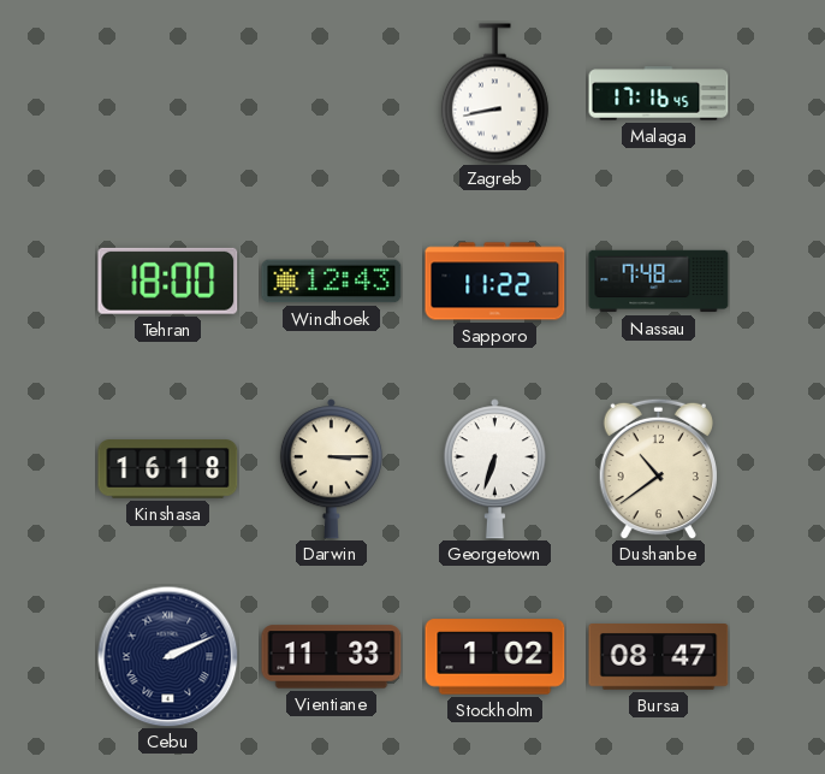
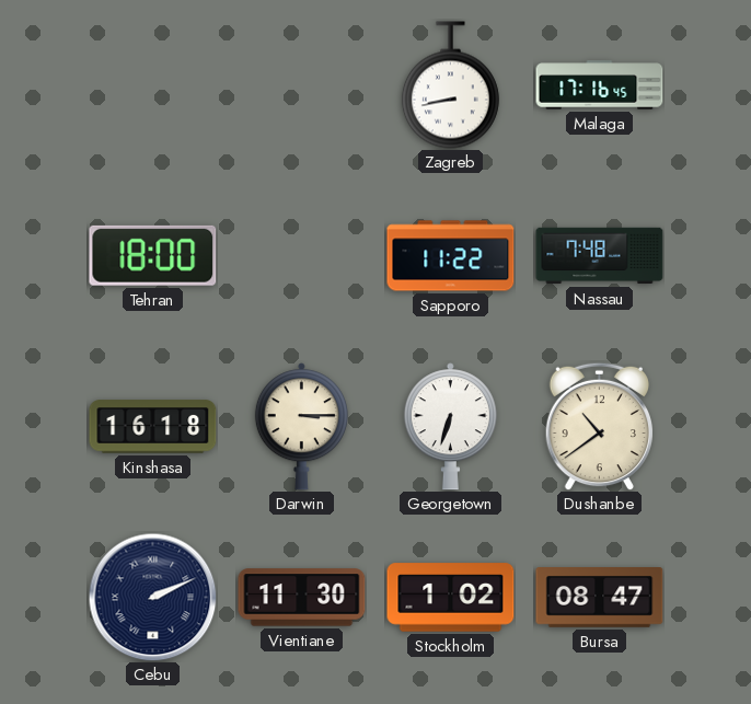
Windhoek: 12:43 -> none (332, 282)
Vientiane: 11:33 -> 11:30 (302, 598)
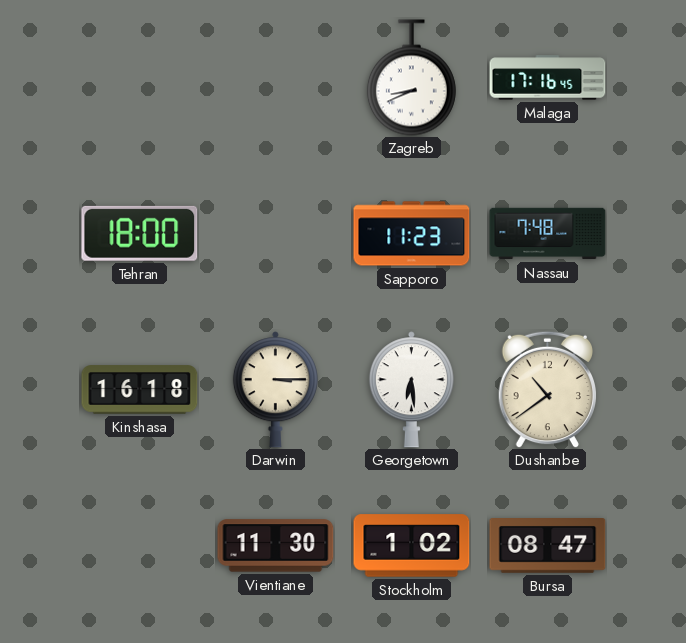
Zagreb: 8:43 -> 8:41 (411, 78)
Sapporo: 11:22 -> 11:23 (412, 234)
Georgetown: 6:33 -> 6:29 (411, 390)
Cebu: 2:11 -> none (152, 597)
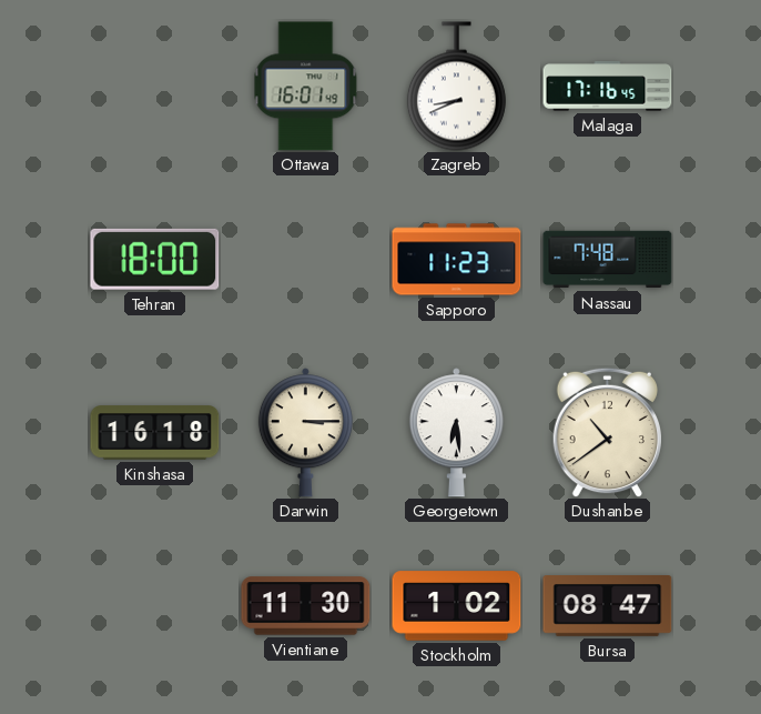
Ottawa: none -> 16:01 (306, 87)
